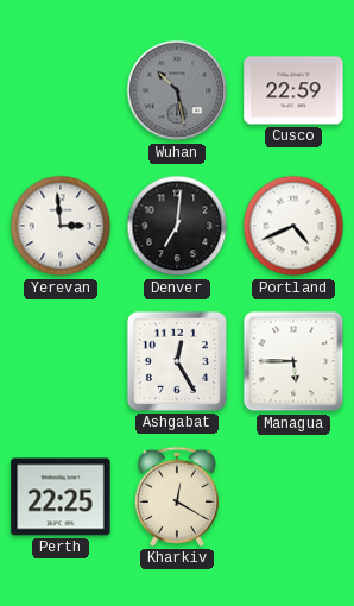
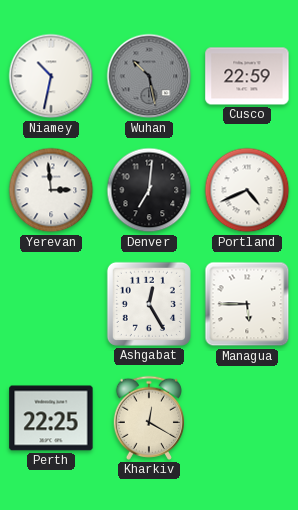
Niamey: none -> 10:32 (51, 76)
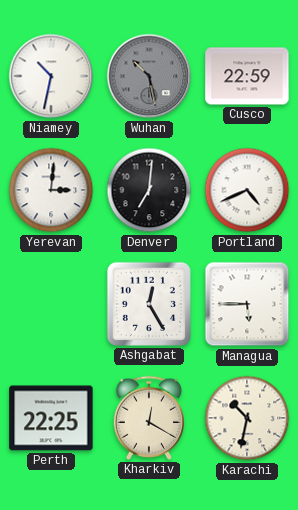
Yerevan: 2:59 -> 3:01 (51, 190)
Karachi: none -> 10:32 (247, 418)
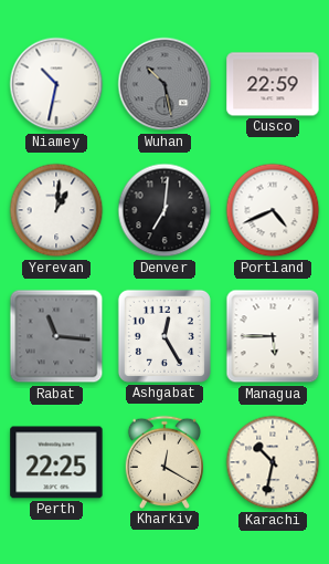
Yerevan: 3:01 -> 1:01 (56, 210)
Rabat: none -> 11:16 (56, 336)
